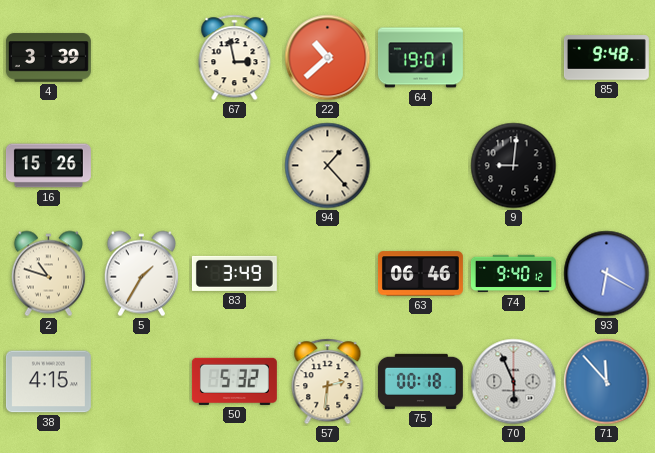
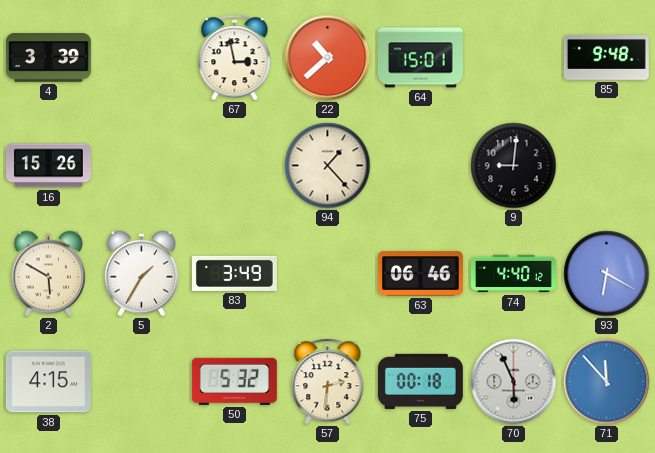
64: 19:01 -> 15:01 (420, 58)
2: 10:48 -> 5:50 (48, 274)
74: 9:40 -> 4:40 (513, 274)
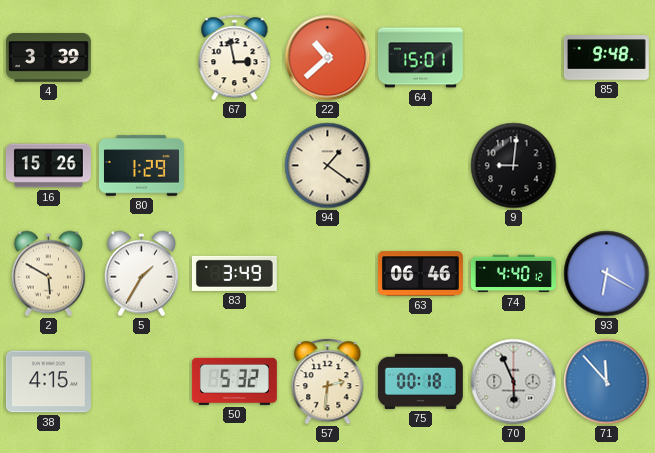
80: none -> 1:29 (141, 166)
94: 1:23 -> 1:21 (328, 166)
